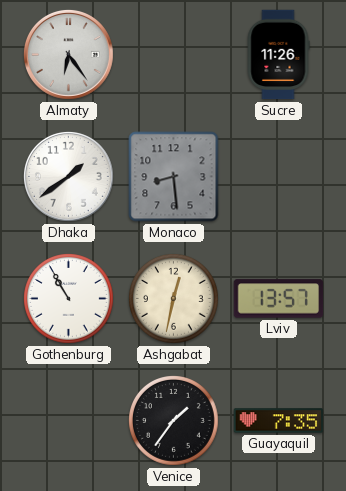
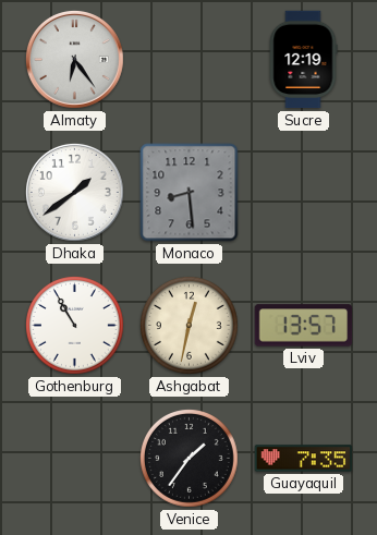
Sucre: 11:26 -> 12:19 (303, 60)
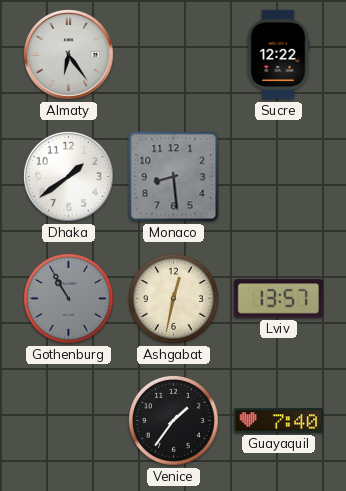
Sucre: 12:19 -> 12:22 (278, 55)
Gothenburg dial: white -> grey (69, 299)
Guayaquil: 7:35 -> 7:40 (279, 421)
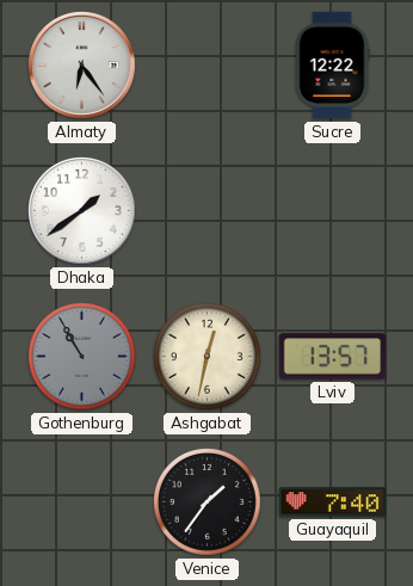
Monaco: 8:29 -> none (174, 177)
